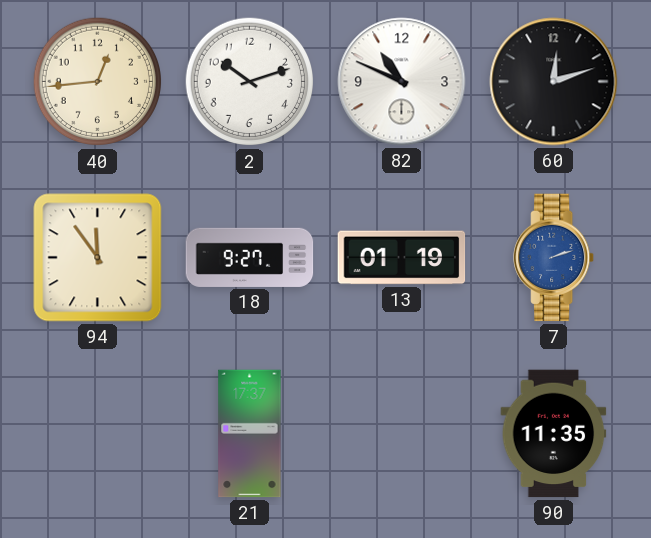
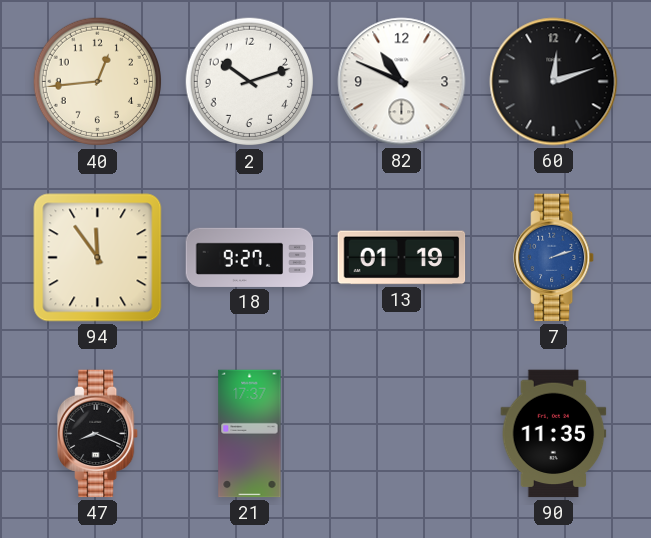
47: none -> 8:19 (98, 434)
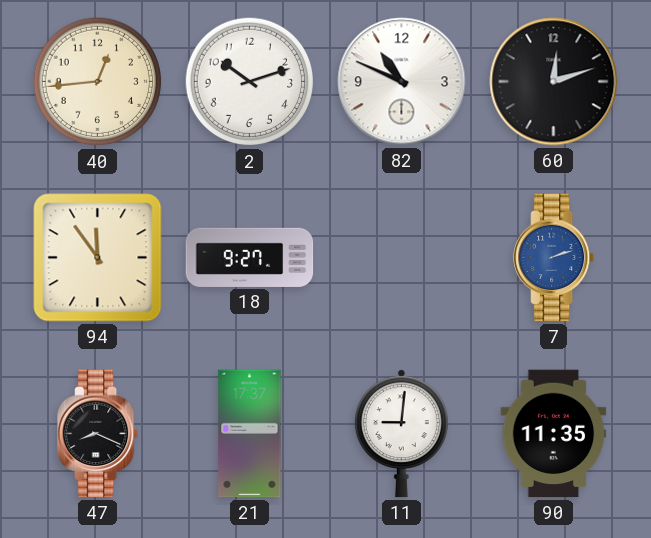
13: 01:19 -> none (402, 258)
11: none -> 9:01 (401, 434)
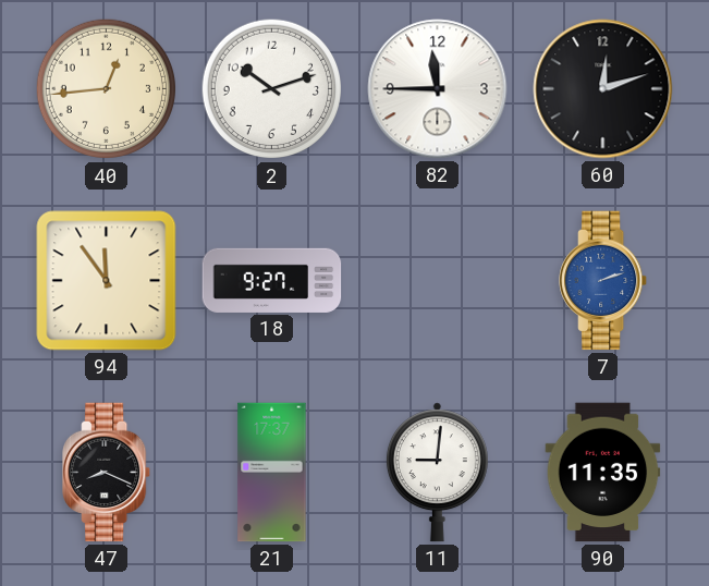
82: 10:49 -> 11:45 (438, 89)
